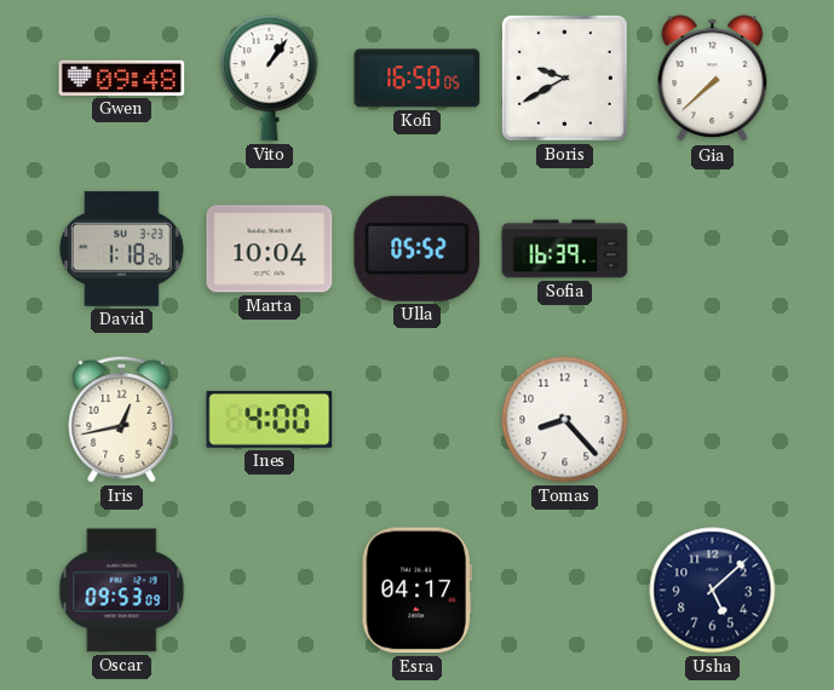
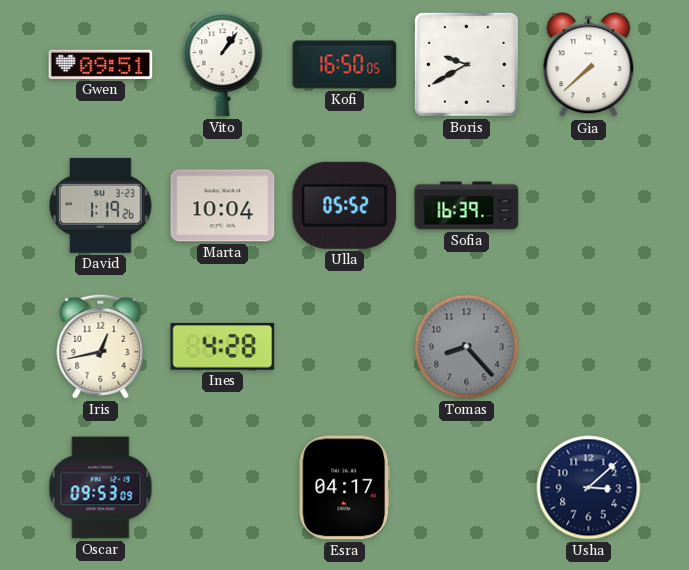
Gwen: 09:48 -> 09:51 (101, 64)
David: 1:18 -> 1:19 (100, 205)
Ines: 4:00 -> 4:28 (223, 346)
Tomas dial: white -> grey (467, 347)
Usha: 5:08 -> 3:08 (589, 488)
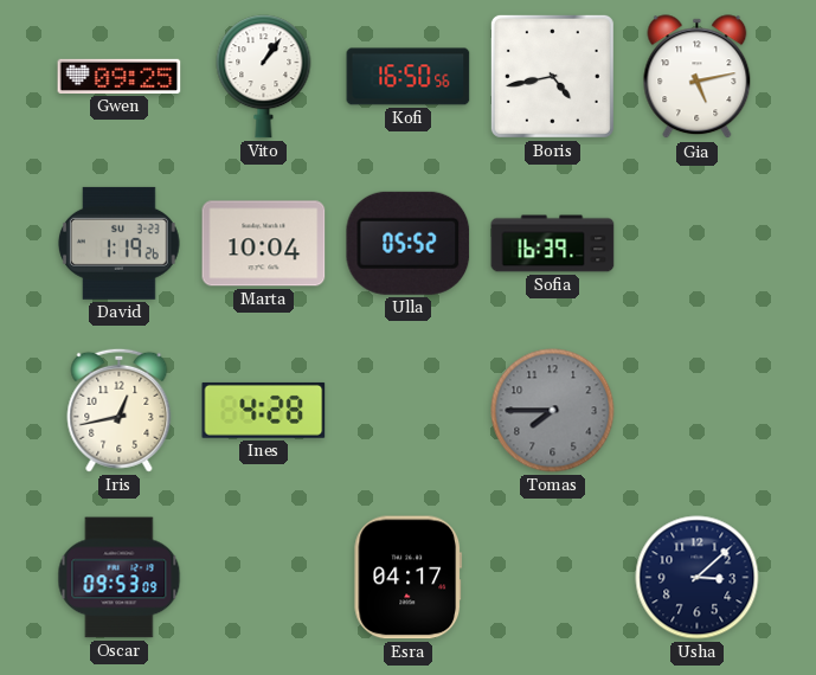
Gwen: 09:51 -> 09:25 (120, 76)
Kofi: 16:50:05 -> 16:50:56 (409, 77)
Boris: 9:40 -> 4:43 (552, 76)
Gia: 7:38 -> 5:13 (698, 77)
Tomas: 8:23 -> 7:45 (553, 411)
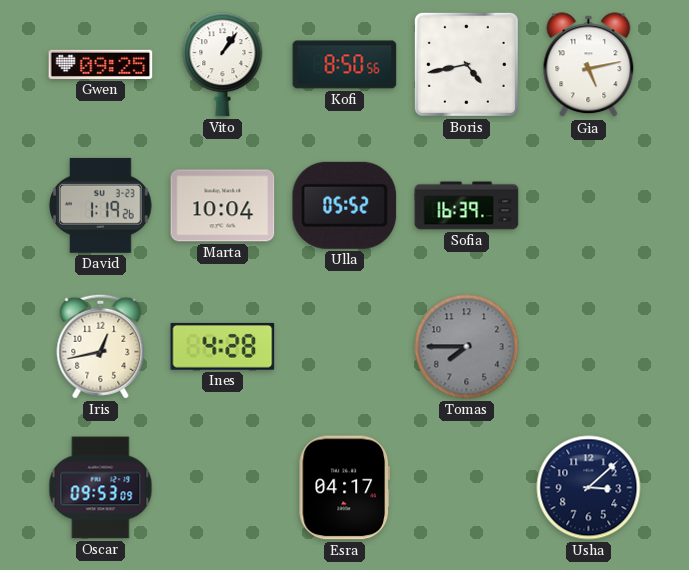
Kofi: 16:50 -> 8:50 (345, 65)
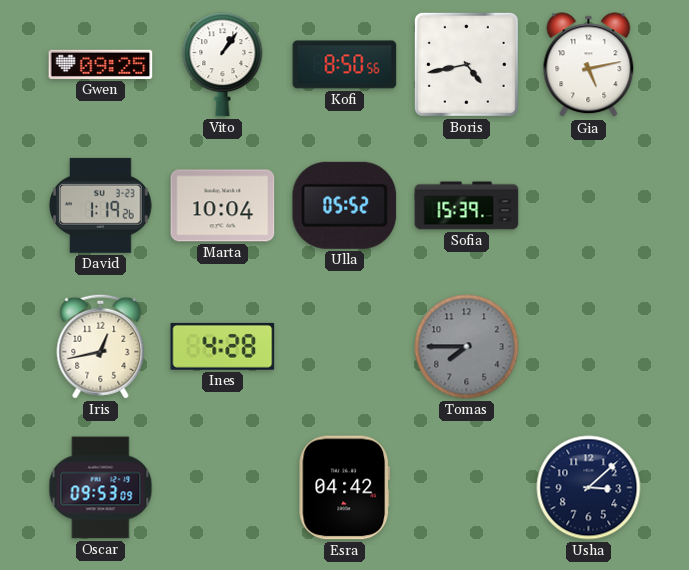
Sofia: 16:39 -> 15:39 (467, 206)
Esra: 04:17 -> 04:42 (344, 488)
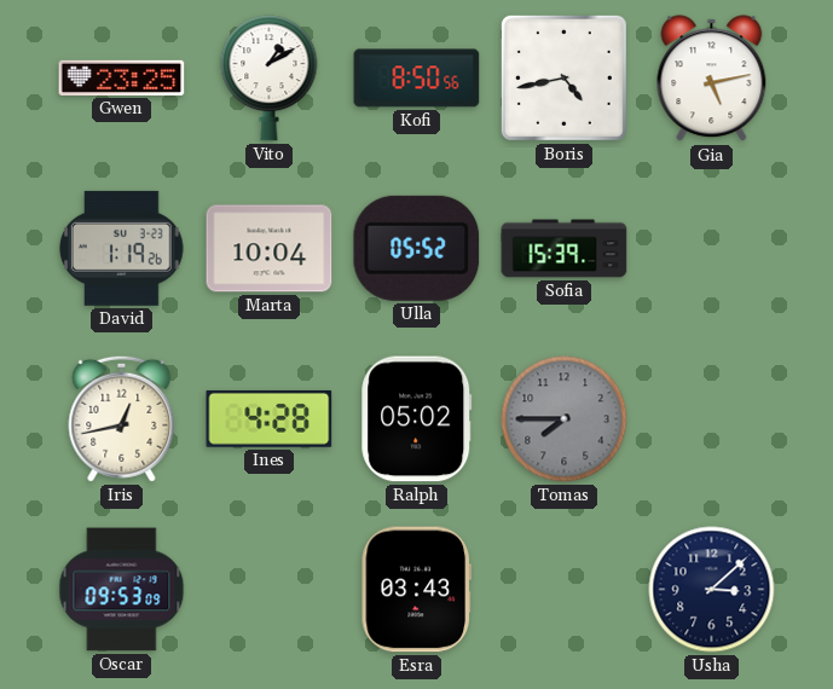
Gwen: 09:25 -> 23:25 (122, 77)
Vito: 1:06 -> 1:10 (270, 79)
Ralph: none -> 05:02 (417, 419)
Esra: 04:42 -> 03:43 (416, 590)
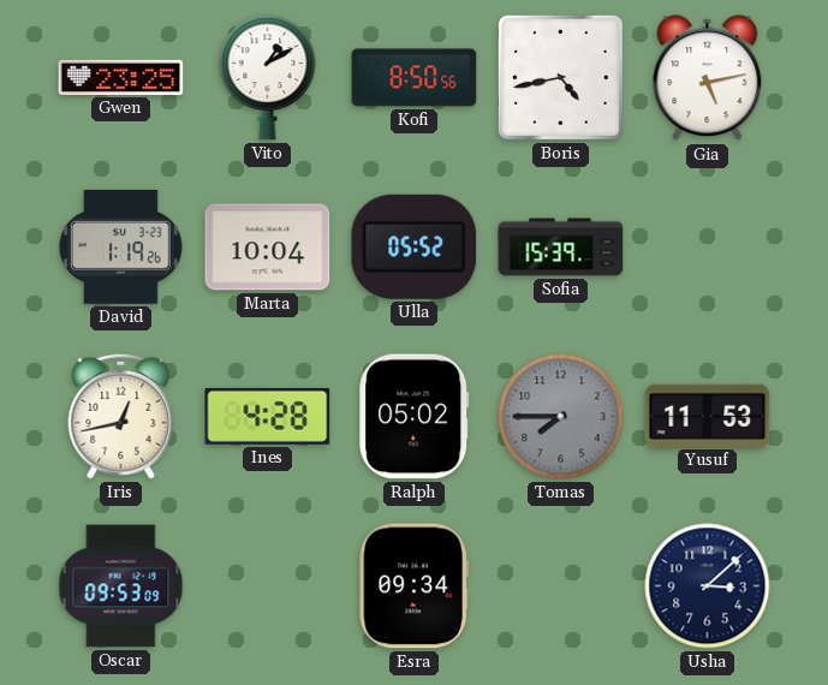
Yusuf: none -> 11:53 (708, 416)
Esra: 03:43 -> 09:34 (413, 586)
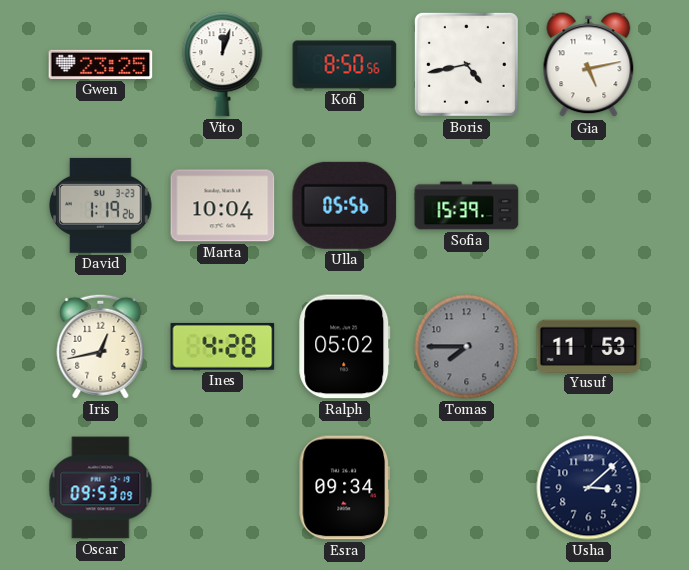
Vito: 1:10 -> 12:03 (223, 65)
Ulla: 05:52 -> 05:56 (345, 205)
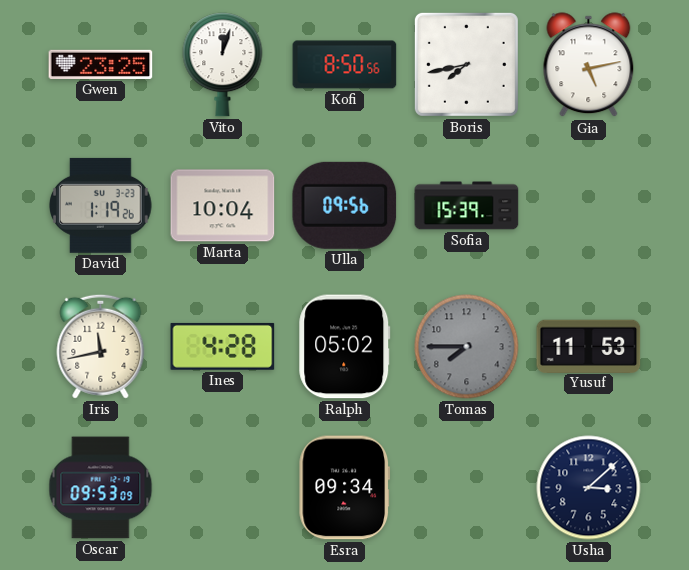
Boris: 4:43 -> 7:43 (466, 64)
Ulla: 05:56 -> 09:56 (345, 205)
Iris: 12:43 -> 11:43 (101, 346)
